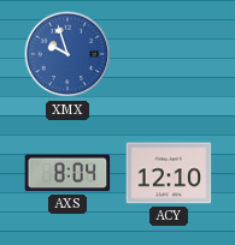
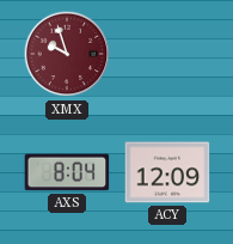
XMX dial: blue -> burgundy (67, 54)
ACY: 12:10 -> 12:09 (167, 172)
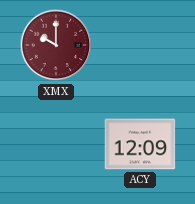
XMX: 9:57 -> 10:00 (56, 45)
AXS: 8:04 -> none (67, 172)
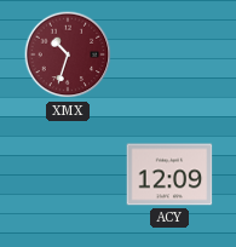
XMX: 10:00 -> 10:33 (68, 54)
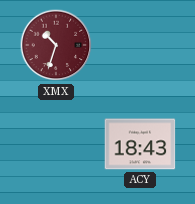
ACY: 12:09 -> 18:43 (140, 144)
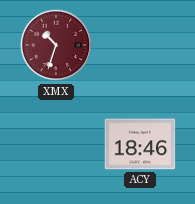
ACY: 18:43 -> 18:46 (140, 144)
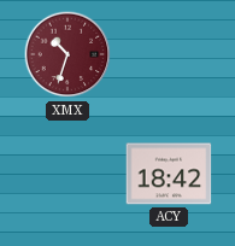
ACY: 18:46 -> 18:42 (169, 174)
